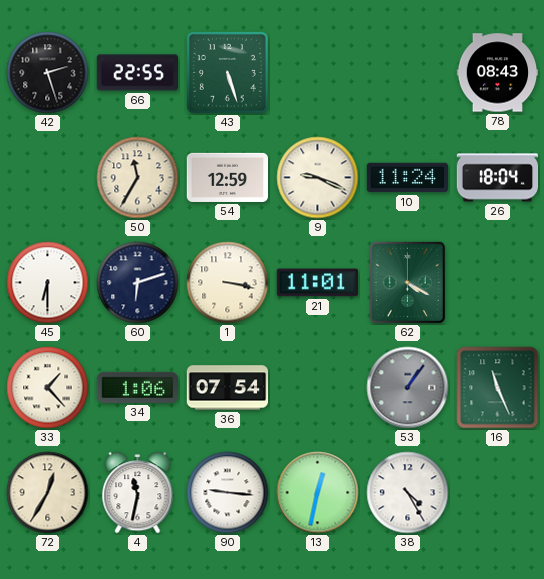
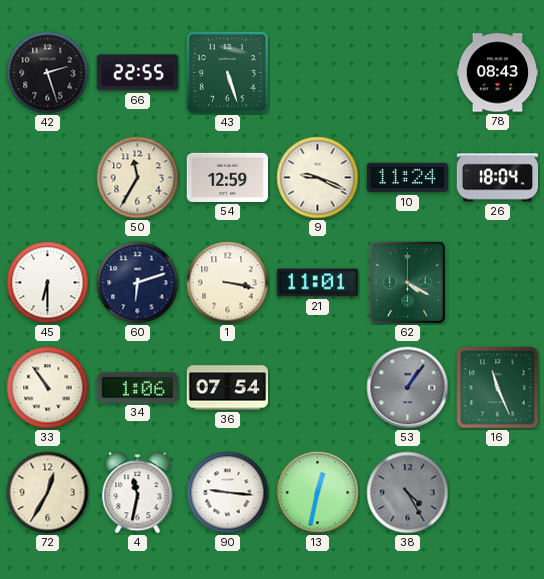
33: 1:23 -> 10:54 (48, 388)
38 dial: white -> grey (408, 493)
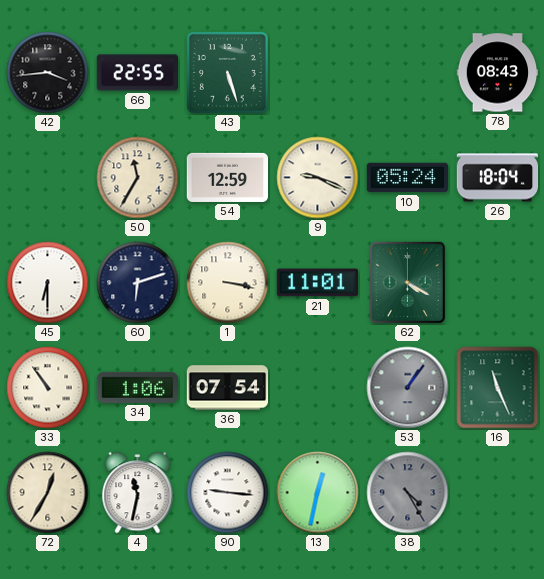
42: 2:27 -> 3:44 (48, 73)
10: 11:24 -> 05:24 (407, 178)
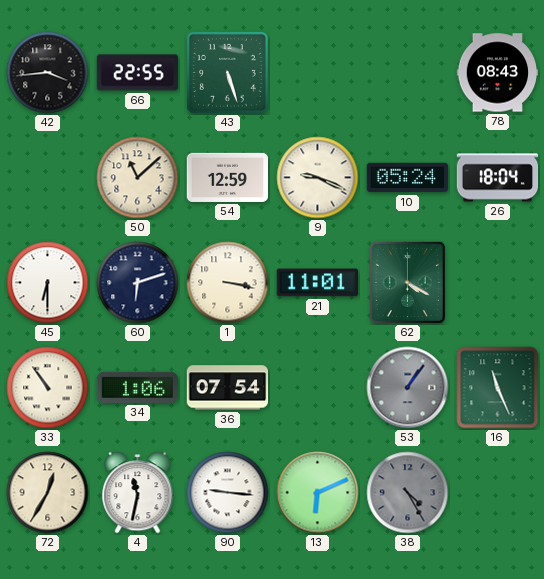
50: 11:35 -> 11:08 (138, 178)
13: 12:32 -> 6:11 (318, 493)
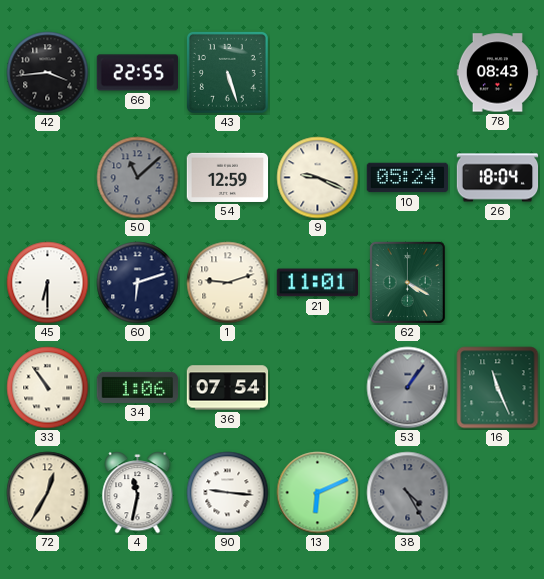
50 dial: cream -> grey (138, 178)
1: 3:17 -> 9:12 (228, 283)
